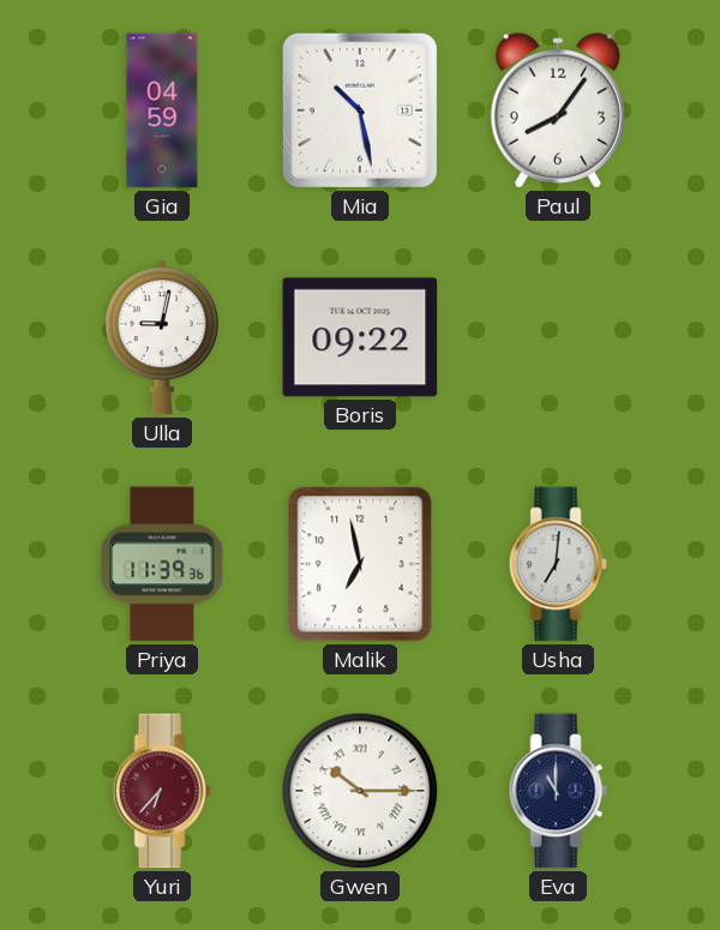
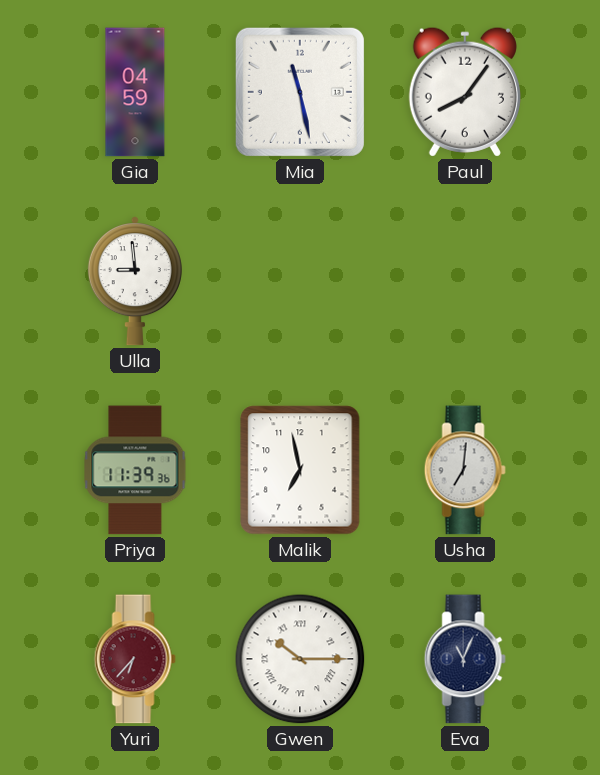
Mia: 10:28 -> 11:28 (300, 92)
Ulla: 9:02 -> 8:59 (135, 281)
Boris: 09:22 -> none (360, 337)
Eva: 11:00 -> 11:04 (465, 659)
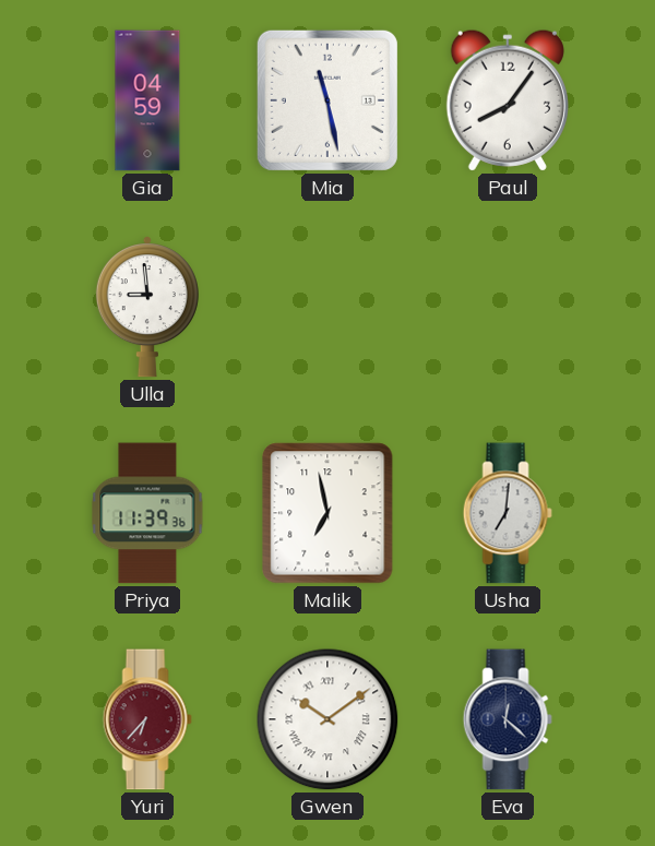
Gwen: 10:15 -> 10:09 (327, 719)
Eva: 11:04 -> 12:22 (508, 719)
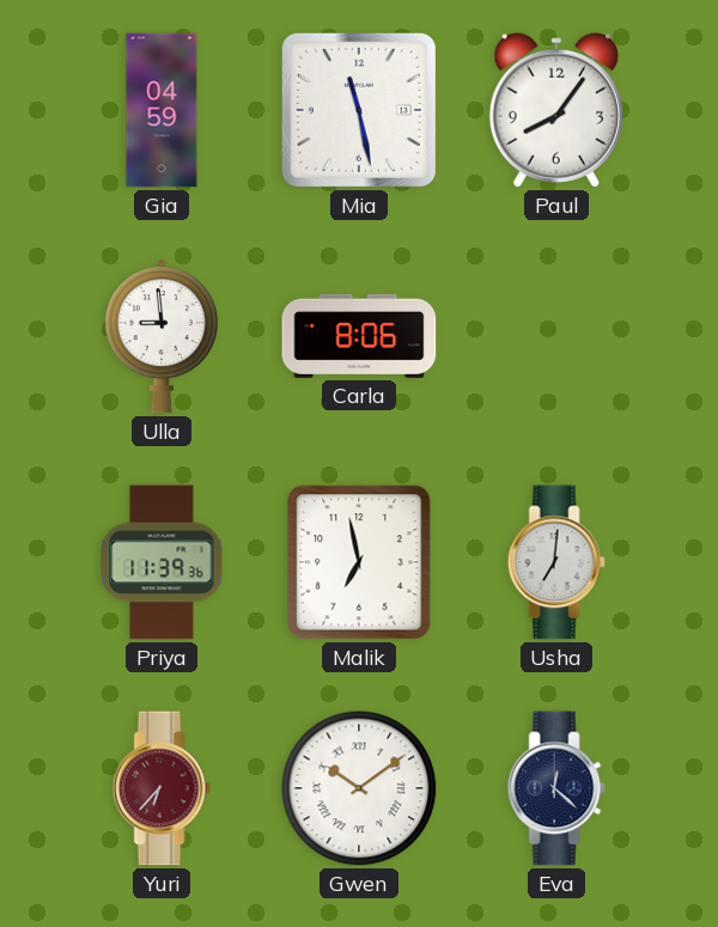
Carla: none -> 8:06 (359, 336)
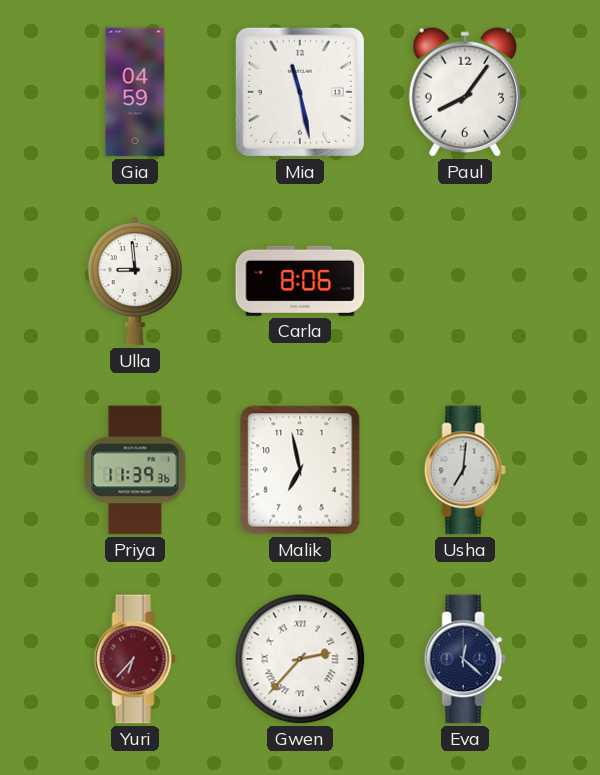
Gwen: 10:09 -> 2:37 (300, 659)
